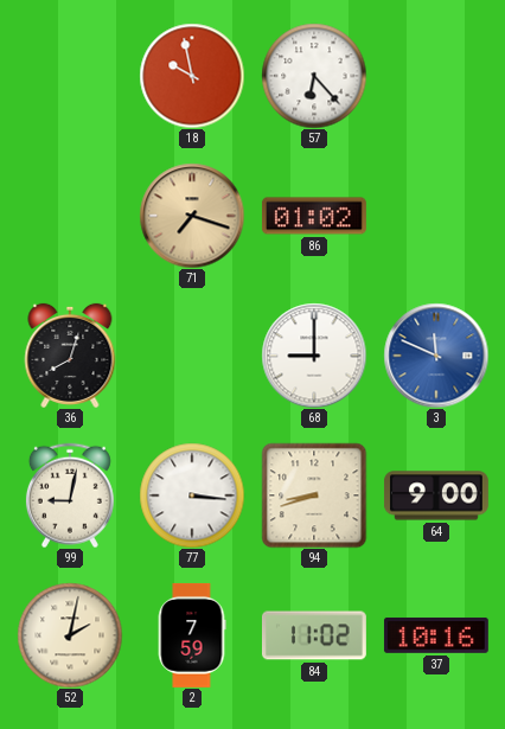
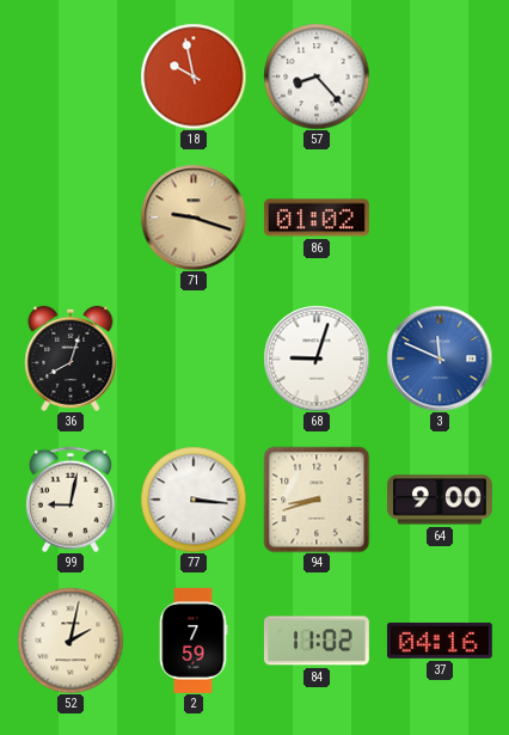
57: 6:23 -> 8:23 (317, 76)
71: 7:18 -> 9:18 (194, 218)
68: 9:00 -> 9:03 (317, 359)
37: 10:16 -> 04:16 (440, 641)
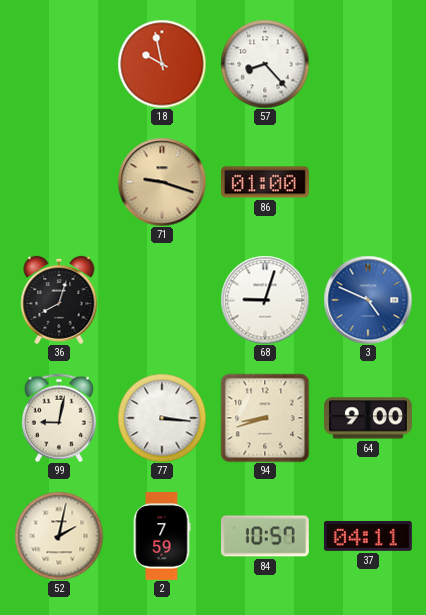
86: 01:02 -> 01:00 (265, 182)
3: 11:49 -> 4:49 (368, 300)
84: 11:02 -> 10:57 (265, 536)
37: 04:16 -> 04:11 (368, 536)
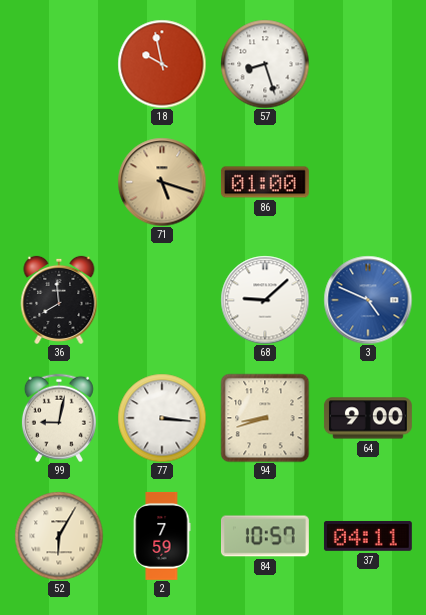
57: 8:23 -> 8:27 (265, 64)
71: 9:18 -> 5:18 (162, 182)
36: 8:03 -> 7:59 (59, 300)
68: 9:03 -> 9:08 (265, 300)
52: 2:02 -> 6:05 (59, 536)
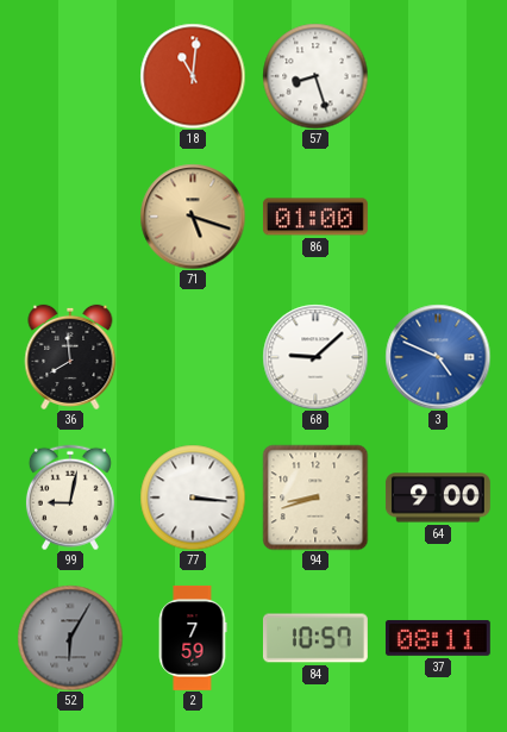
18: 9:58 -> 11:01 (193, 76)
52 dial: cream -> grey (70, 638)
37: 04:11 -> 08:11 (438, 638)
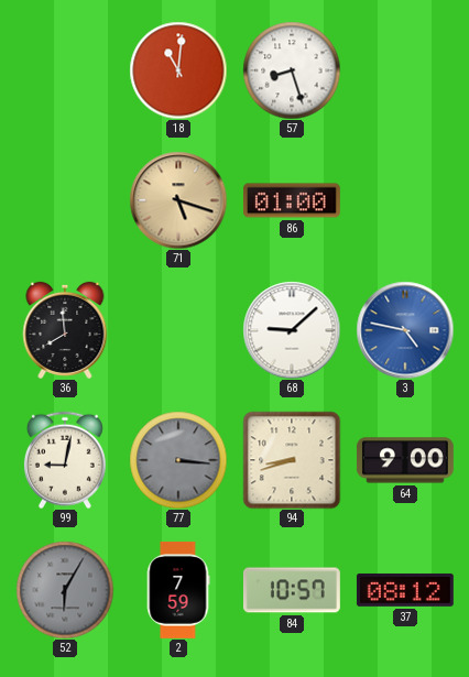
3: 4:49 -> 4:47 (405, 330)
77 dial: white -> grey (178, 460)
37: 08:11 -> 08:12 (405, 590)
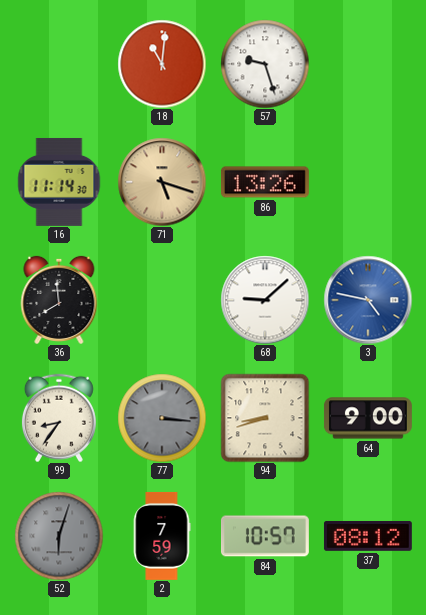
57: 8:27 -> 9:27 (265, 64)
16: none -> 11:14 (59, 182)
86: 01:00 -> 13:26 (265, 182)
99: 9:02 -> 8:36 (59, 418)
52: 6:05 -> 6:03 (59, 536)
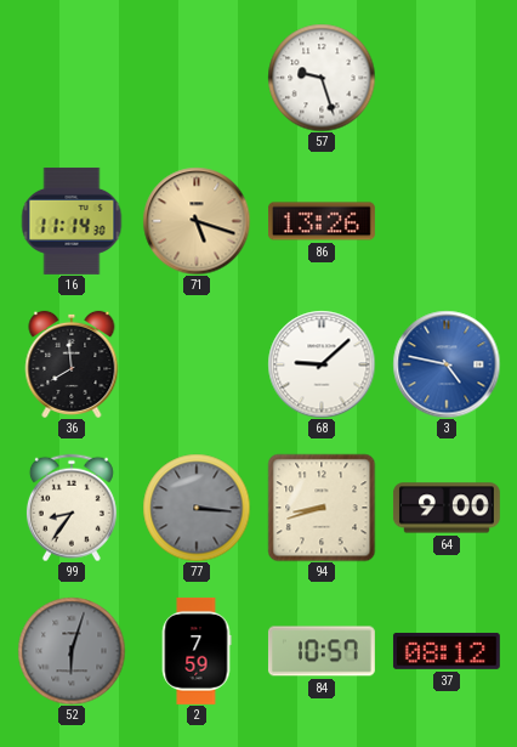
18: 11:01 -> none (162, 64)
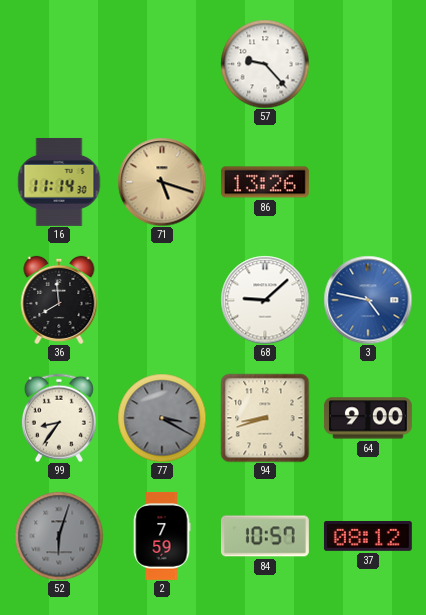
57: 9:27 -> 9:23 (265, 64)
77: 3:16 -> 3:20 (162, 418)
